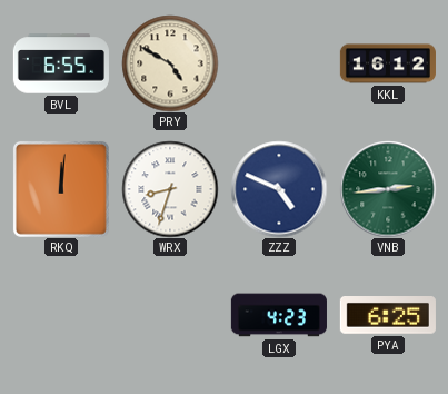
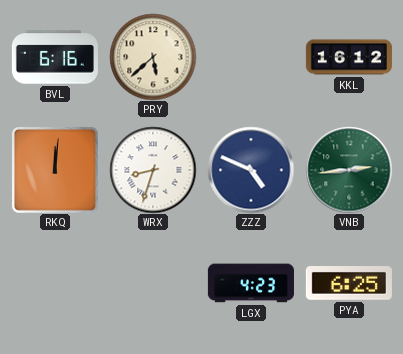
BVL: 6:55 -> 6:16 (55, 57)
PRY: 4:50 -> 5:38 (153, 57)
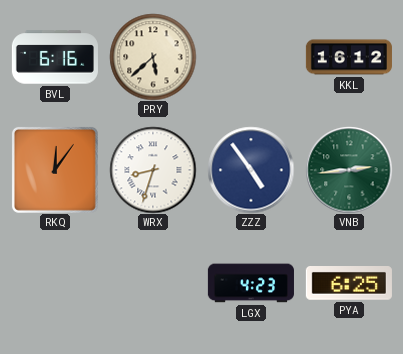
RKQ: 12:01 -> 12:06 (55, 170)
ZZZ: 4:49 -> 4:54 (251, 170)
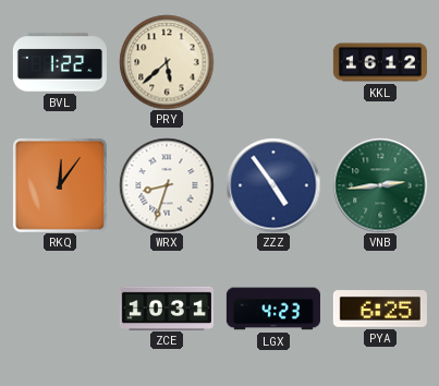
BVL: 6:16 -> 1:22 (60, 62)
ZCE: none -> 10:31 (167, 307)
